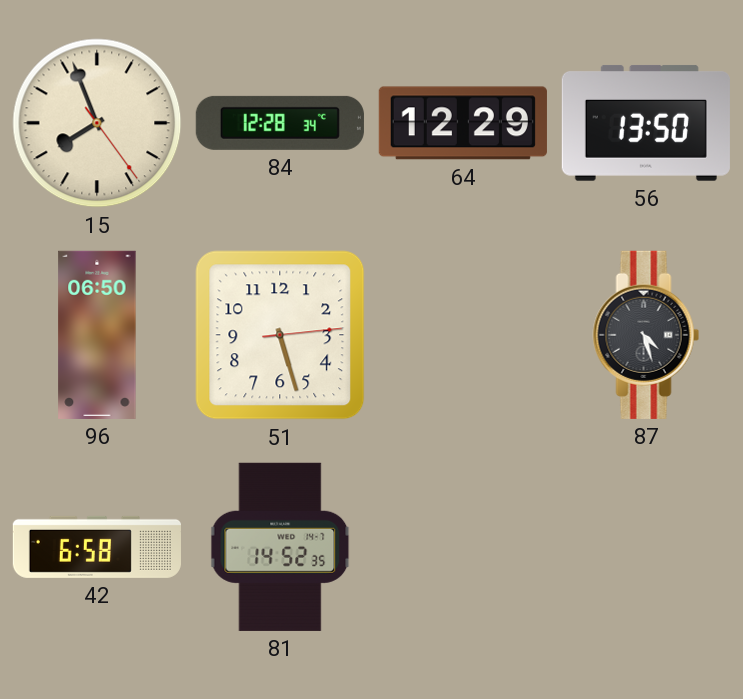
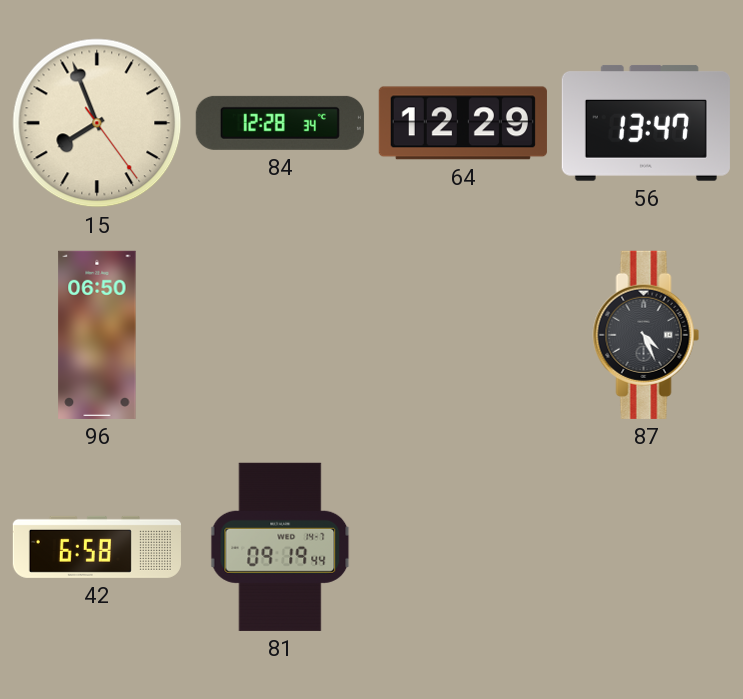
56: 13:50 -> 13:47 (646, 123)
51: 5:27 -> none (280, 335)
87: 4:27 -> 4:26 (646, 335)
81: 14:52 -> 09:19 (280, 547)
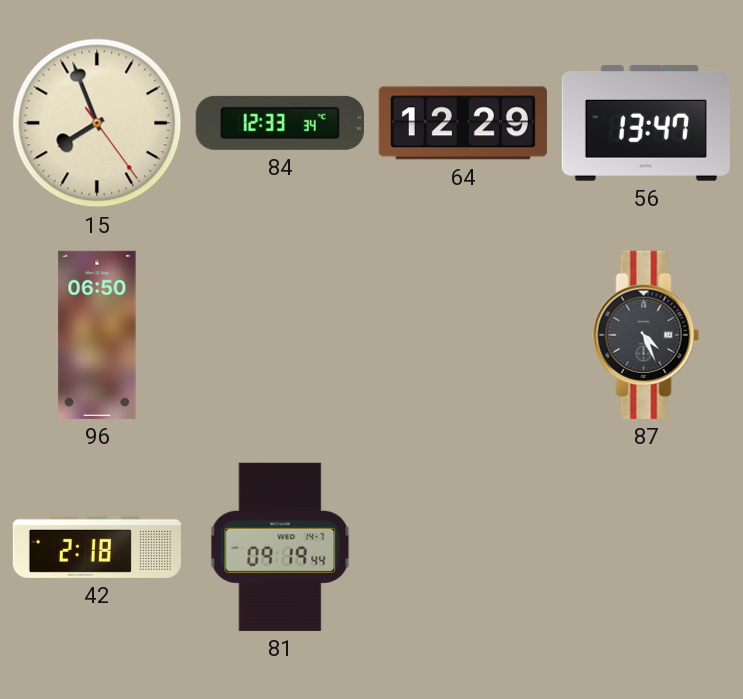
84: 12:28 -> 12:33 (280, 123)
42: 6:58 -> 2:18 (97, 547)
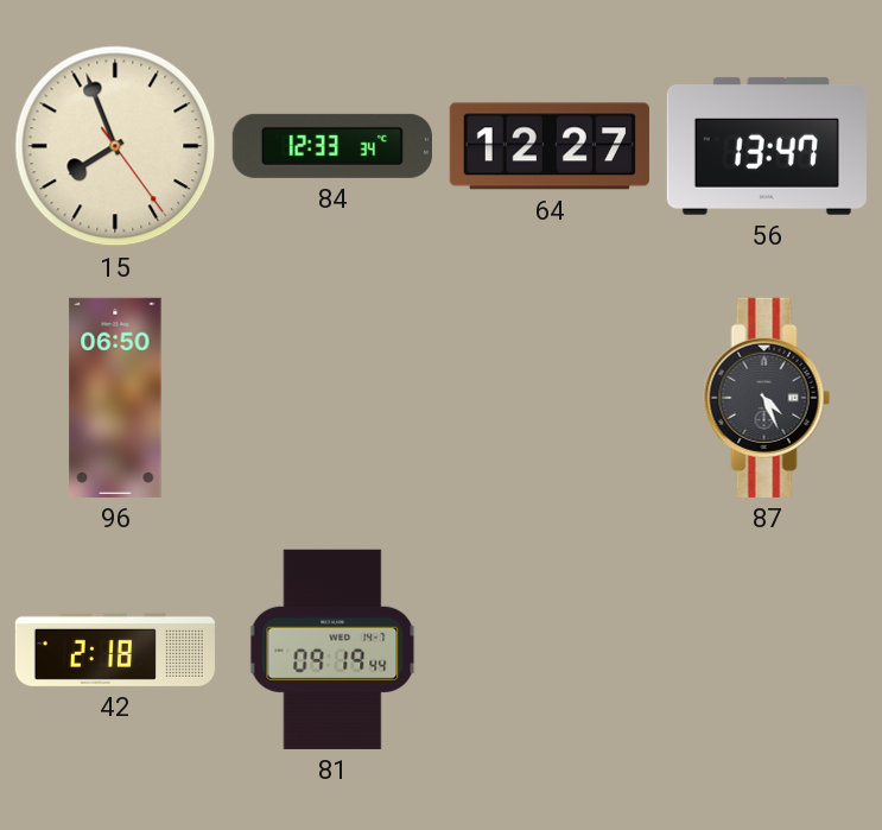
64: 12:29 -> 12:27 (550, 146)
